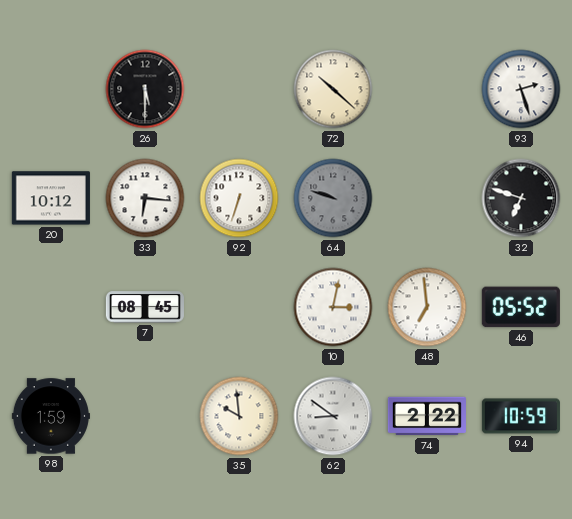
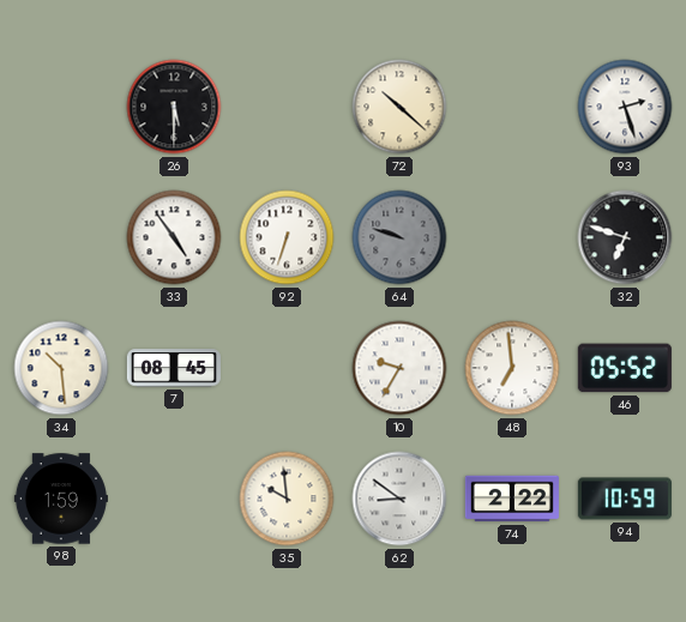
20: 10:12 -> none (51, 198)
33: 6:16 -> 4:54 (174, 237)
34: none -> 10:29 (61, 368)
10: 3:02 -> 9:35 (399, 368)
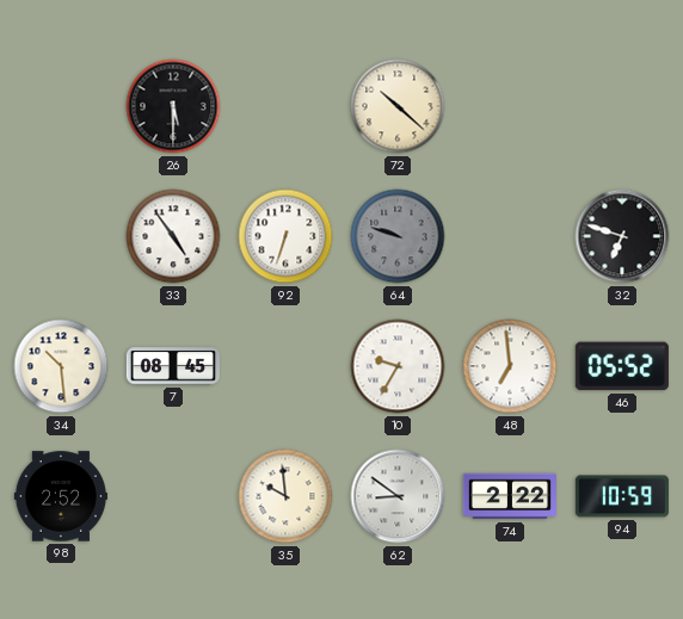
93: 2:27 -> none (625, 107)
98: 1:59 -> 2:52 (61, 496)
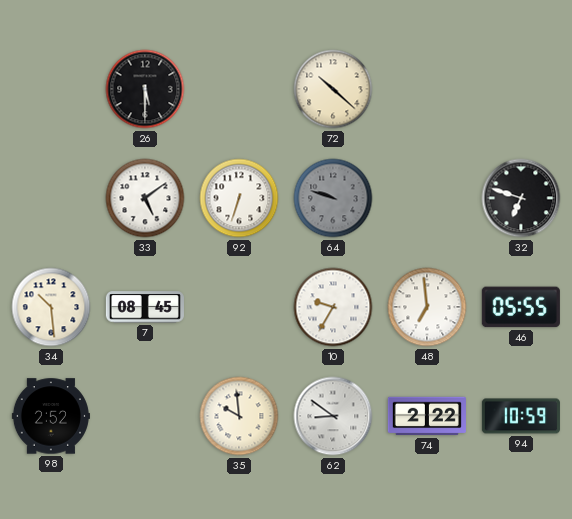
33: 4:54 -> 5:09 (145, 198)
46: 05:52 -> 05:55 (521, 307)
